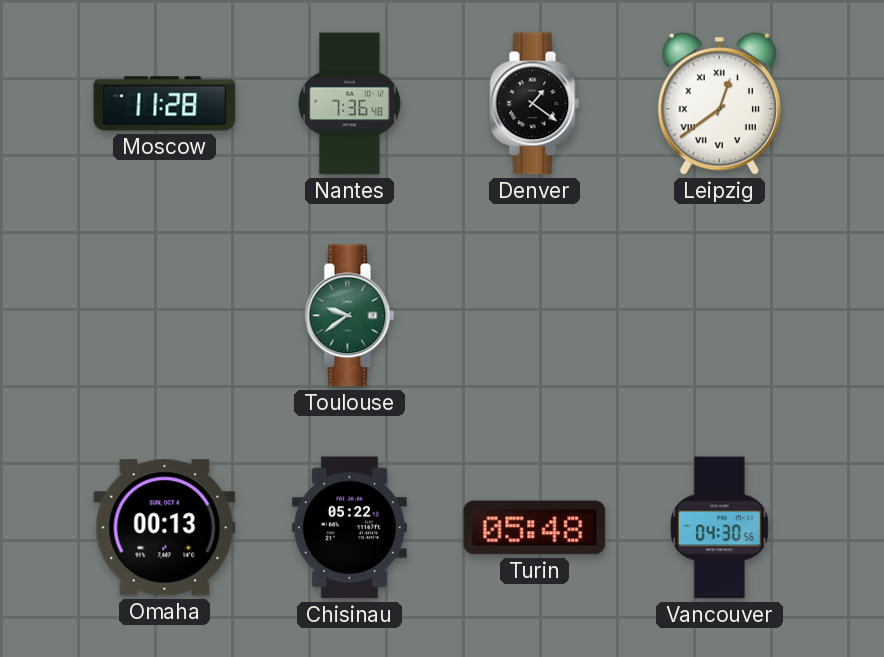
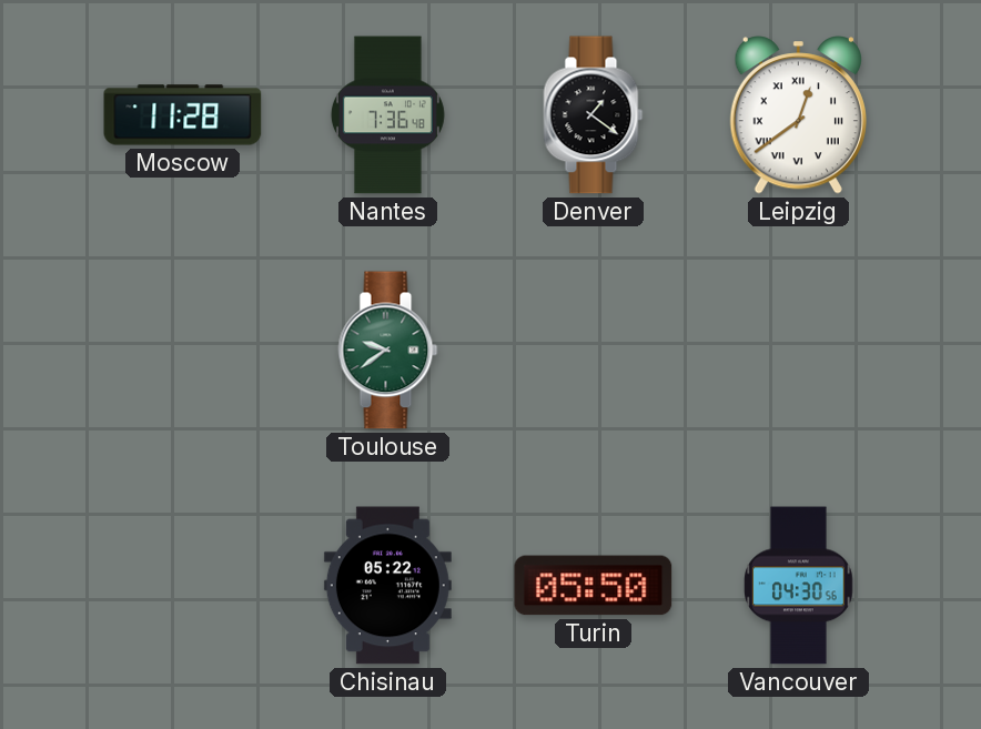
Omaha: 00:13 -> none (165, 528)
Turin: 05:48 -> 05:50 (594, 586)
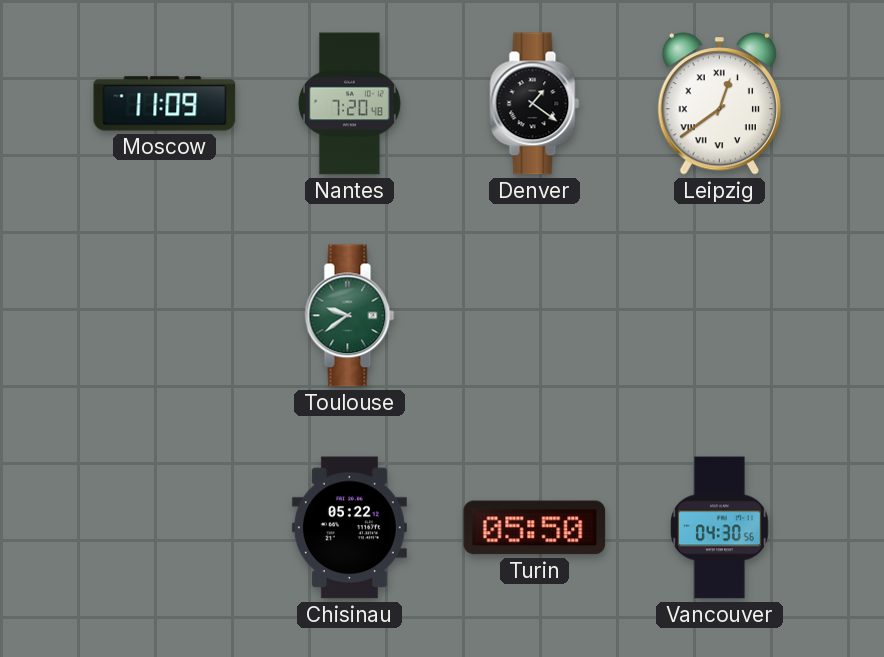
Moscow: 11:28 -> 11:09 (165, 104)
Nantes: 7:36 -> 7:20 (349, 104)
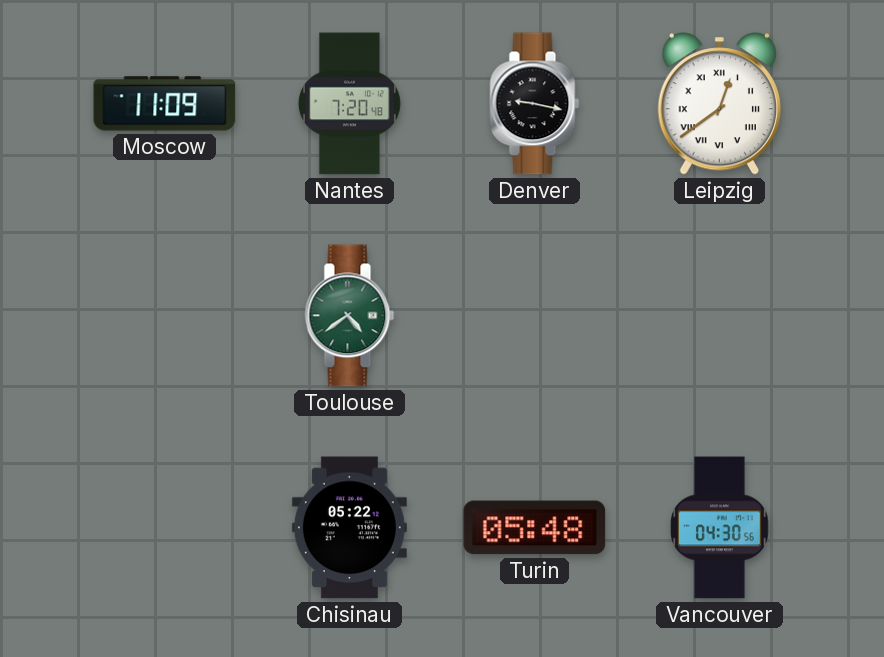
Denver: 1:21 -> 9:17 (535, 104)
Toulouse: 9:39 -> 4:39 (350, 316)
Turin: 05:50 -> 05:48 (535, 528)
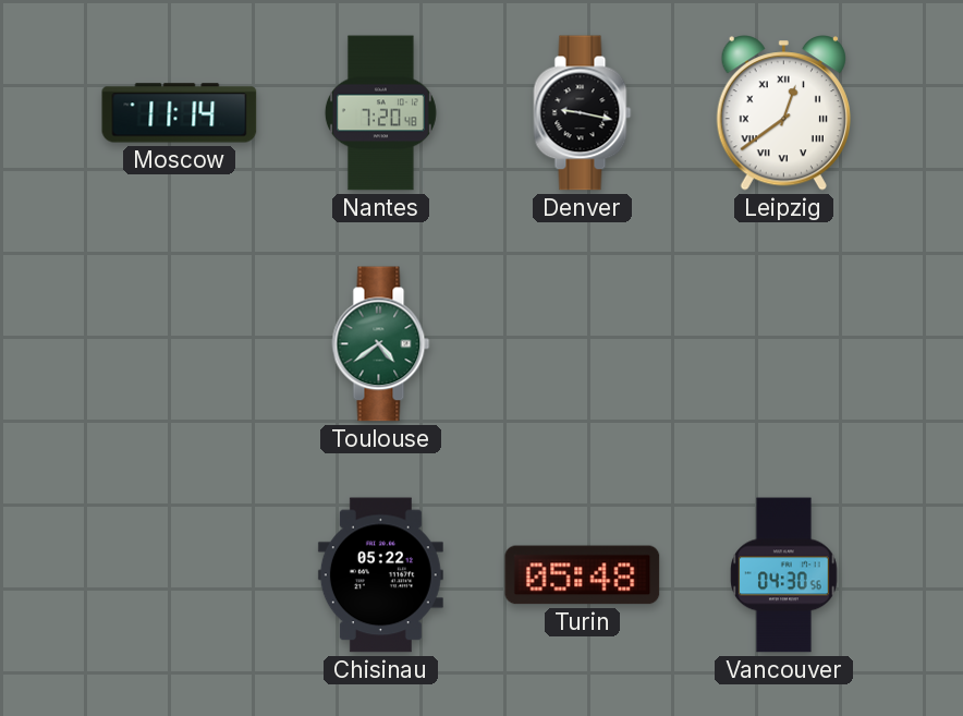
Moscow: 11:09 -> 11:14 (180, 113)
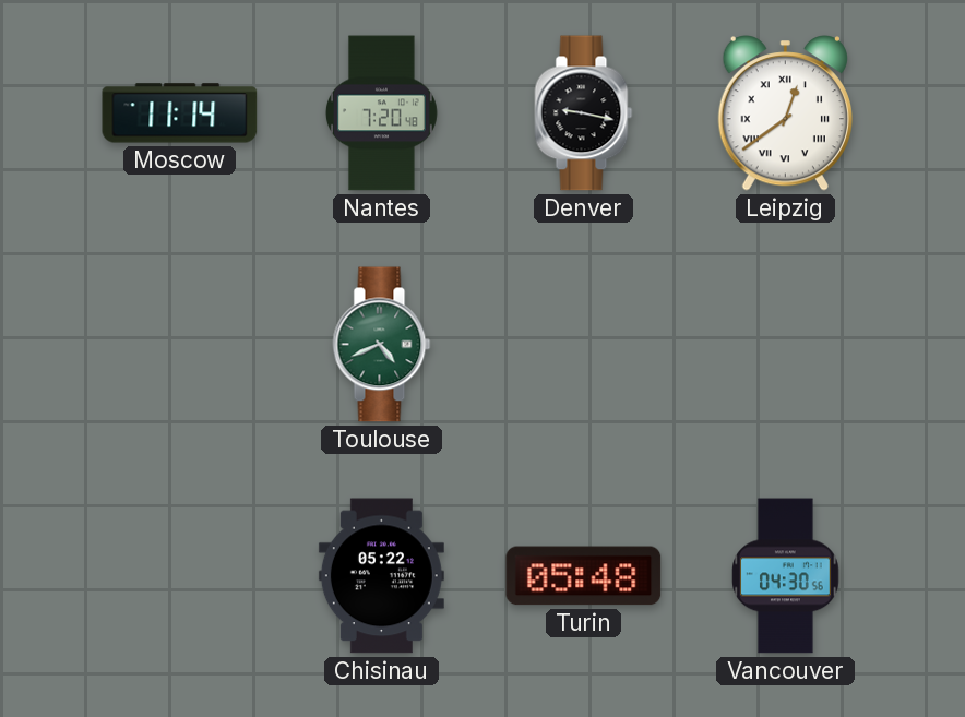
Toulouse: 4:39 -> 4:41 (382, 345)
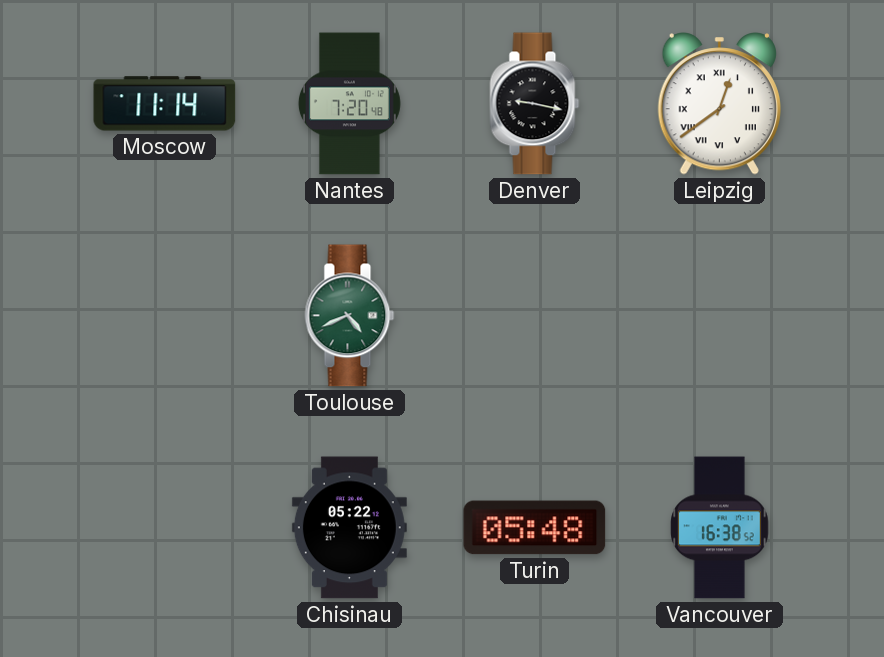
Vancouver: 04:30 -> 16:38 (720, 528)
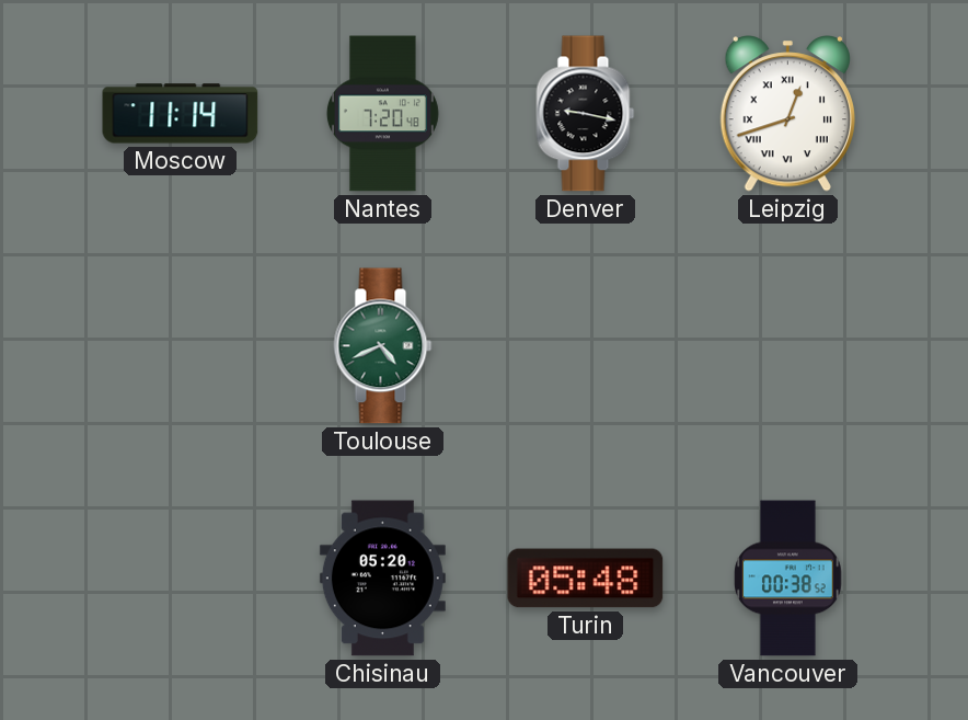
Leipzig: 12:39 -> 12:42 (787, 114)
Chisinau: 05:22 -> 05:20 (382, 579)
Vancouver: 16:38 -> 00:38 (788, 579)
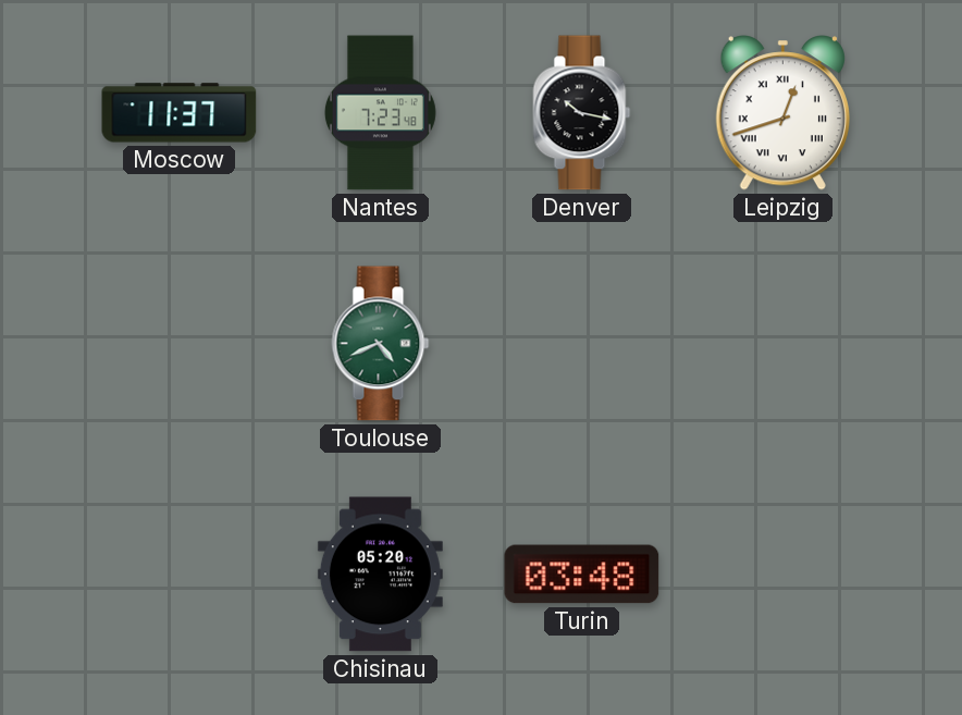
Moscow: 11:14 -> 11:37 (180, 113)
Nantes: 7:20 -> 7:23 (380, 113)
Denver: 9:17 -> 10:17 (582, 113)
Turin: 05:48 -> 03:48 (582, 575)
Vancouver: 00:38 -> none (788, 579)
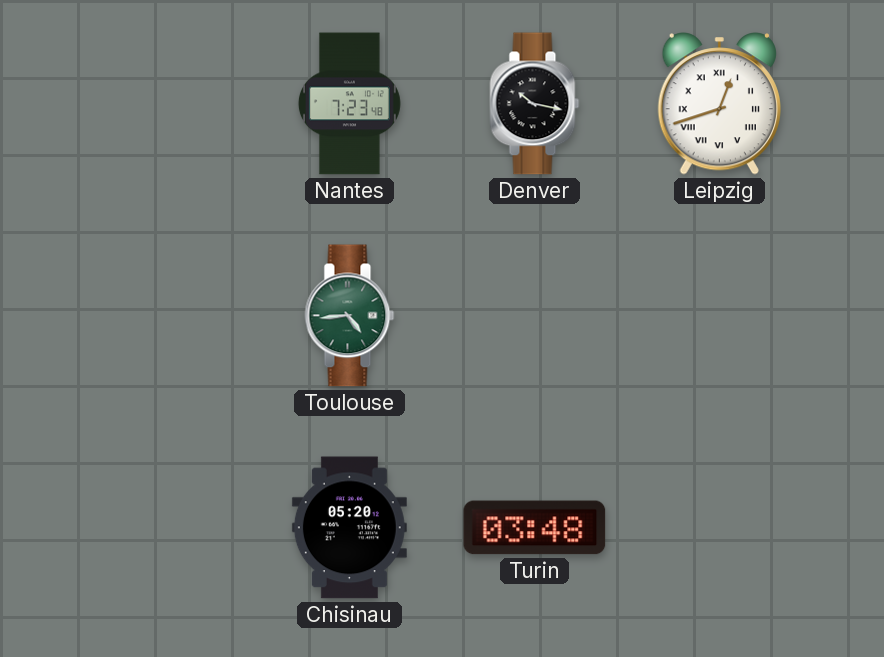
Moscow: 11:37 -> none (180, 113)
Toulouse: 4:41 -> 4:44 (350, 316)
